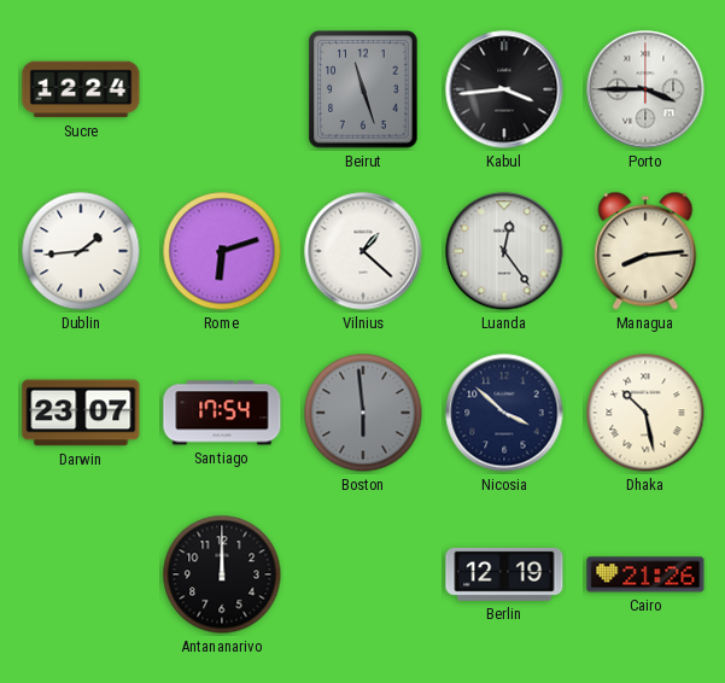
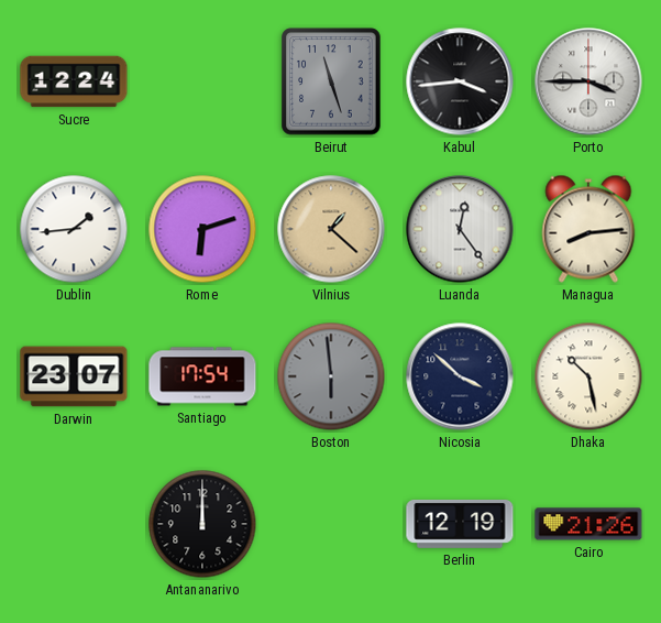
Vilnius dial: white -> champagne (331, 229)
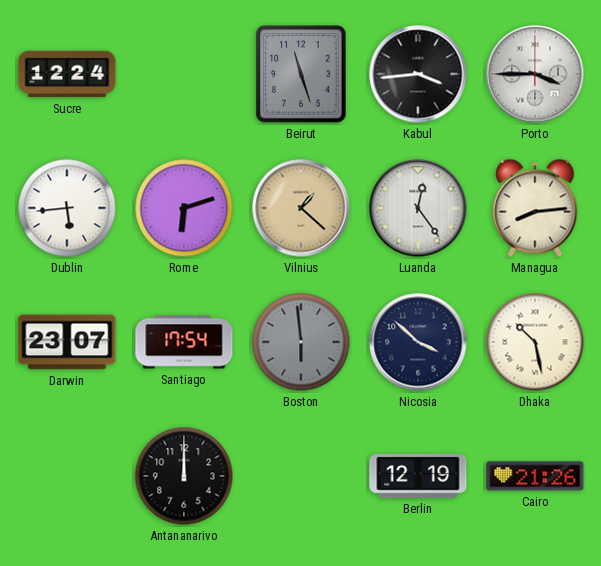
Dublin: 1:44 -> 5:44 (67, 208)
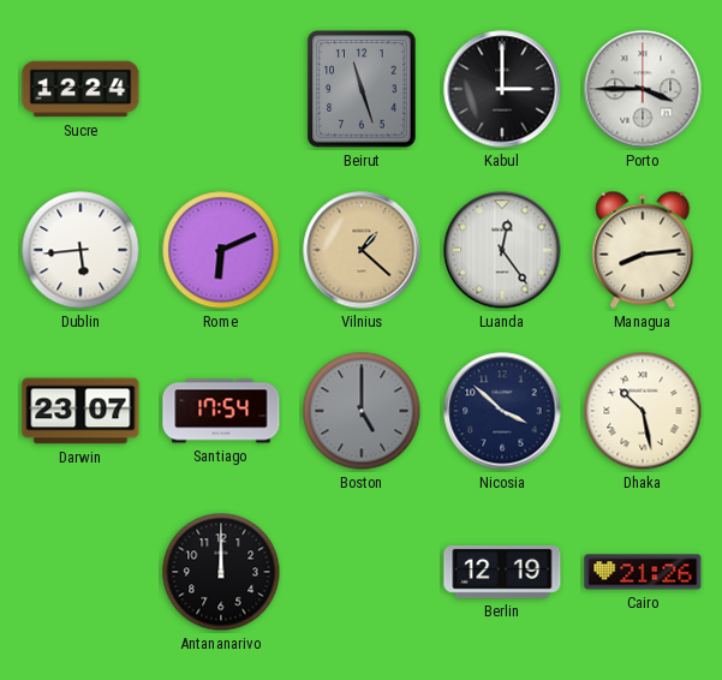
Kabul: 3:44 -> 3:00 (502, 89)
Rome: 6:12 -> 6:11 (221, 250)
Boston: 5:59 -> 5:00 (362, 411)
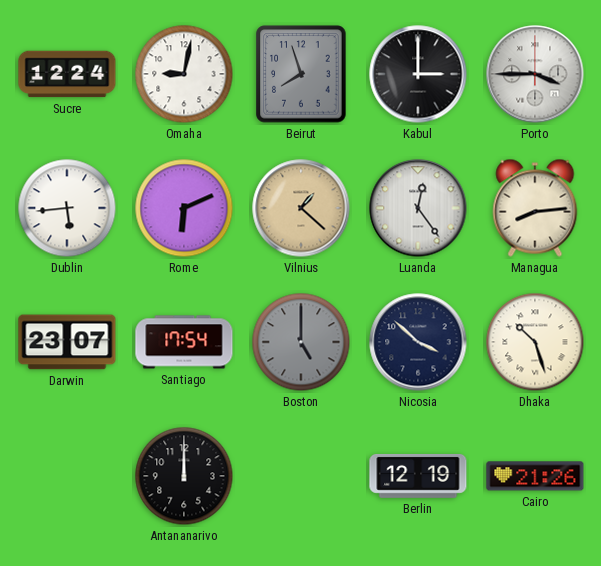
Omaha: none -> 9:02 (184, 74)
Beirut: 11:27 -> 7:57 (301, 74)
Dhaka: 10:28 -> 10:27 (535, 342)
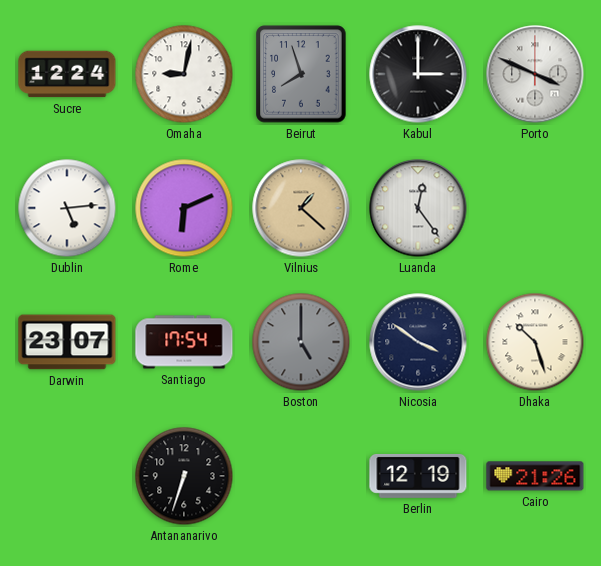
Porto: 3:45 -> 3:49 (535, 74)
Dublin: 5:44 -> 5:14 (67, 208)
Managua: 8:14 -> none (535, 208)
Nicosia: 3:52 -> 3:51 (418, 342)
Antananarivo: 12:00 -> 6:33 (184, 476)
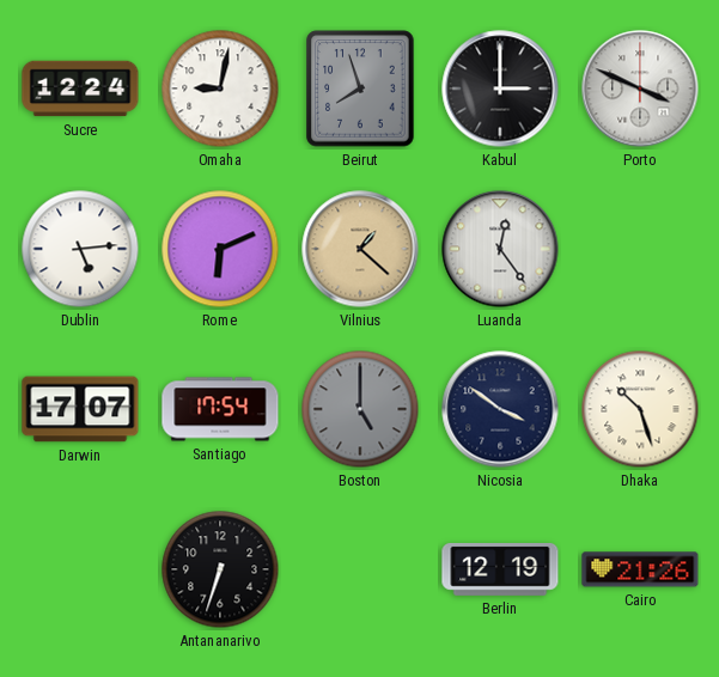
Darwin: 23:07 -> 17:07 (80, 409)
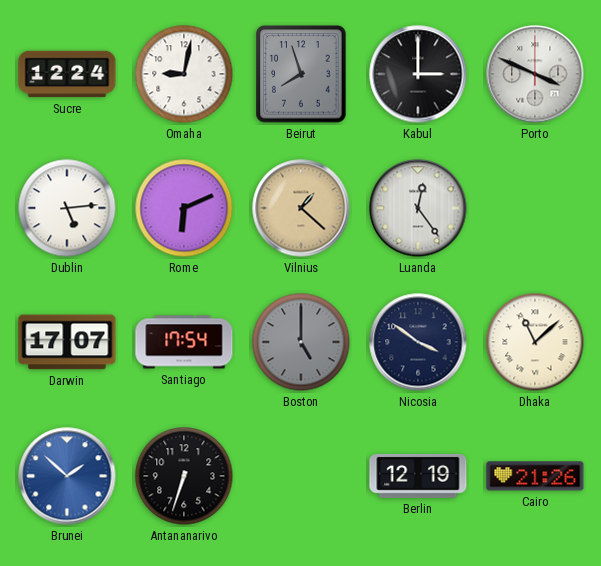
Dhaka: 10:27 -> 11:08 (535, 342)
Brunei: none -> 1:52 (67, 476)
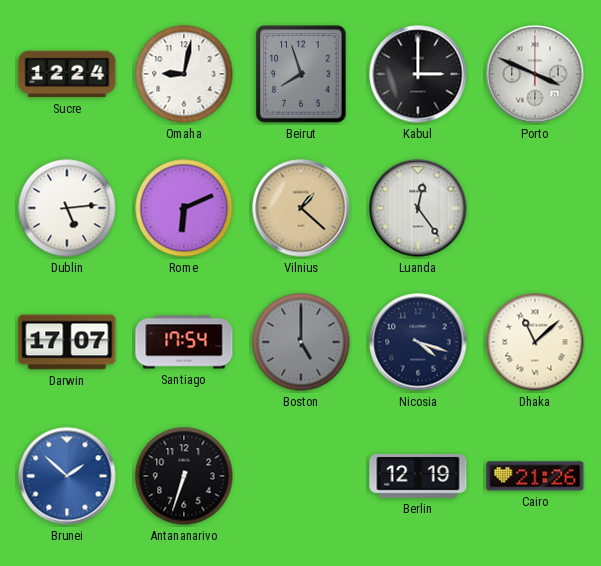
Nicosia: 3:51 -> 4:18 (418, 342)
